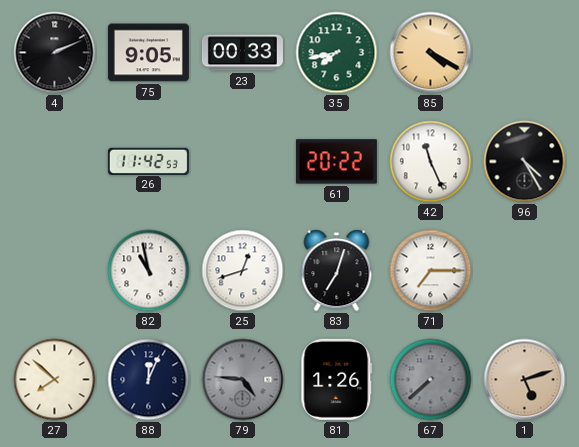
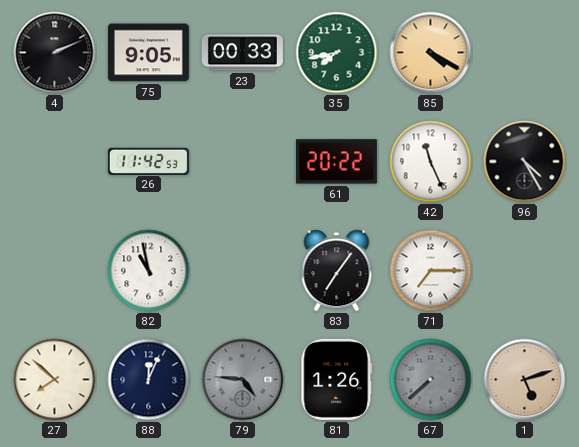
25: 12:42 -> none (243, 271)
83: 7:03 -> 7:06 (337, 271)
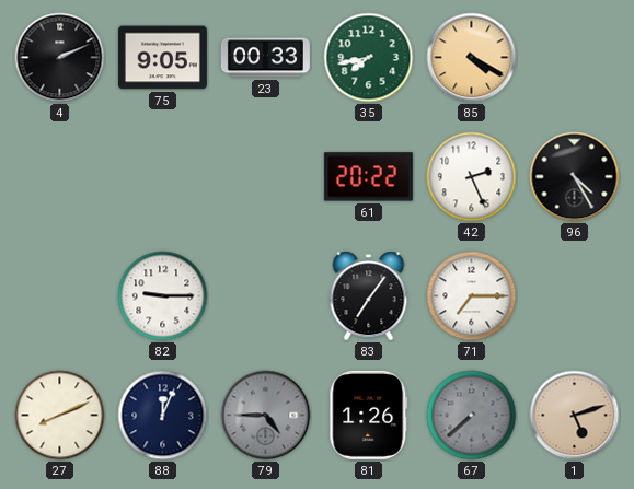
26: 11:42 -> none (148, 161)
42: 11:26 -> 2:26 (472, 177)
82: 10:58 -> 9:15 (163, 296)
27: 7:52 -> 8:11 (60, 416)
79: 4:46 -> 4:45 (266, 416)
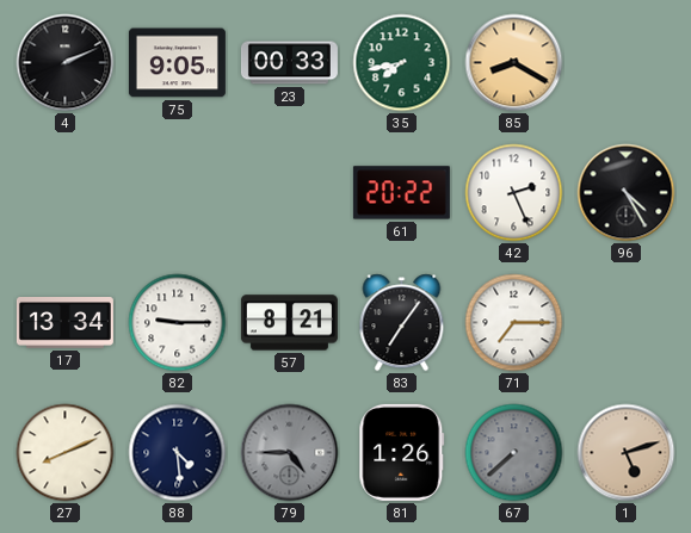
85: 4:20 -> 8:20 (514, 63)
17: none -> 13:34 (64, 323)
57: none -> 8:21 (289, 323)
88: 12:04 -> 4:29 (178, 453)
